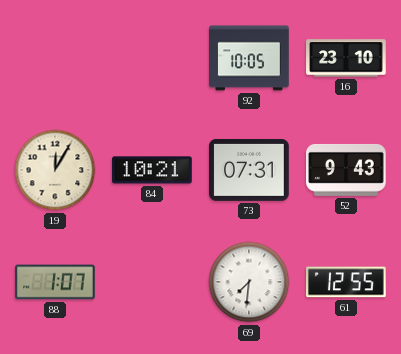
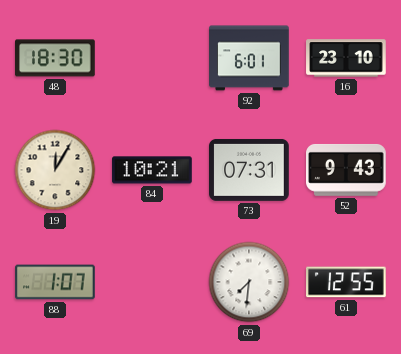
48: none -> 18:30 (56, 58)
92: 10:05 -> 6:01 (249, 58)
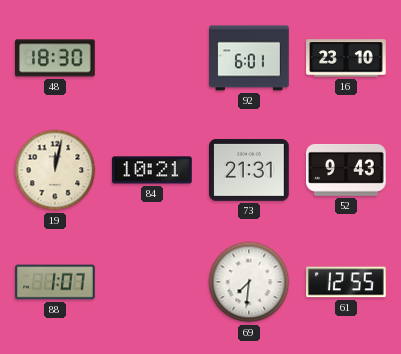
19: 12:05 -> 12:02 (55, 170)
73: 07:31 -> 21:31 (250, 170)
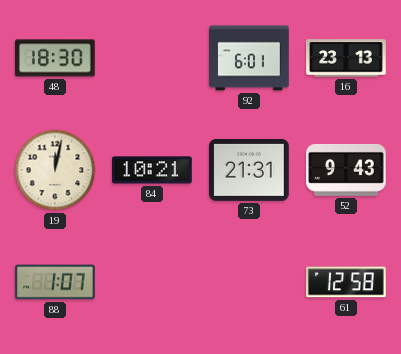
16: 23:10 -> 23:13 (346, 58)
69: 7:31 -> none (249, 282)
61: 12:55 -> 12:58 (347, 282)
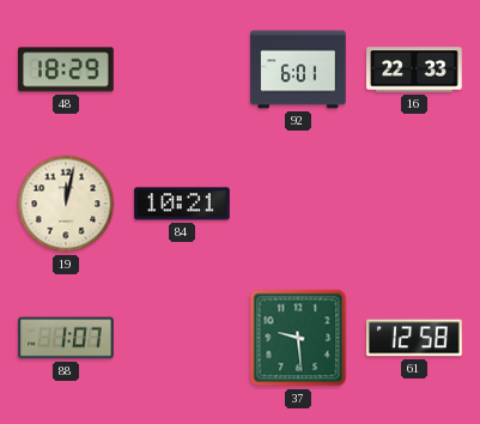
48: 18:30 -> 18:29 (67, 69)
16: 23:13 -> 22:33 (414, 69)
73: 21:31 -> none (250, 170)
52: 9:43 -> none (347, 170)
37: none -> 9:29 (298, 338)
